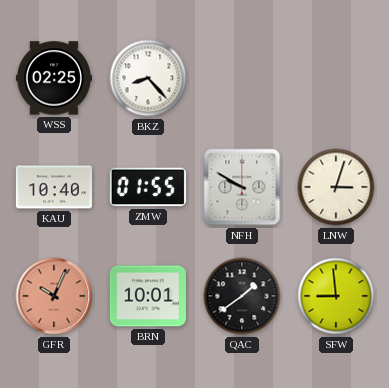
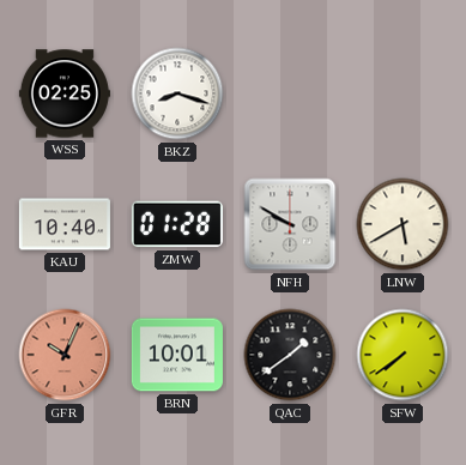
BKZ: 8:23 -> 8:18 (177, 93)
ZMW: 01:55 -> 01:28 (177, 224)
LNW: 3:03 -> 5:40 (403, 224)
SFW: 8:59 -> 7:39 (403, 355)
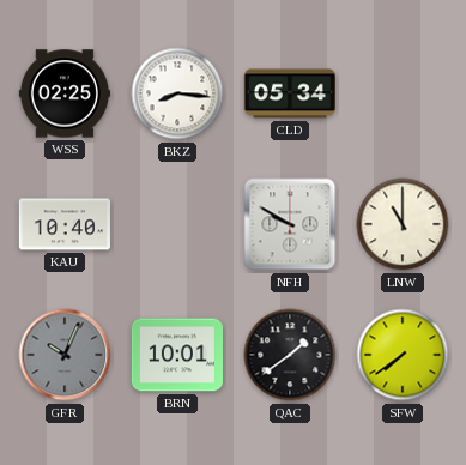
BKZ: 8:18 -> 8:16 (177, 93)
CLD: none -> 05:34 (290, 93)
ZMW: 01:28 -> none (177, 224)
LNW: 5:40 -> 11:00 (403, 224)
GFR dial: salmon -> grey (65, 355)
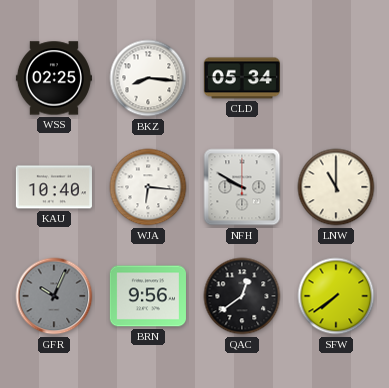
WJA: none -> 6:16 (148, 187)
BRN: 10:01 -> 9:56 (148, 296)
QAC: 1:39 -> 12:39 (242, 296)
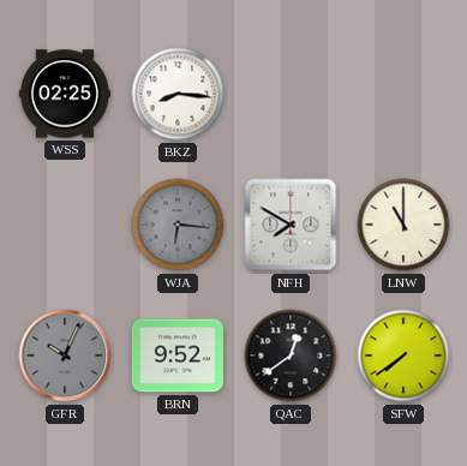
CLD: 05:34 -> none (242, 78)
KAU: 10:40 -> none (54, 187)
WJA dial: white -> grey (178, 225)
NFH: 9:50 -> 7:50 (291, 225)
BRN: 9:56 -> 9:52 (178, 356)
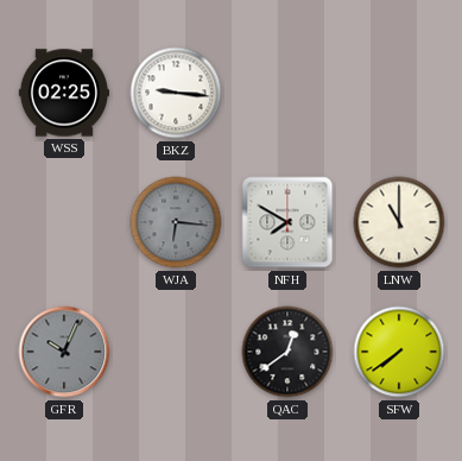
BKZ: 8:16 -> 9:16 (176, 93)
BRN: 9:52 -> none (178, 356)
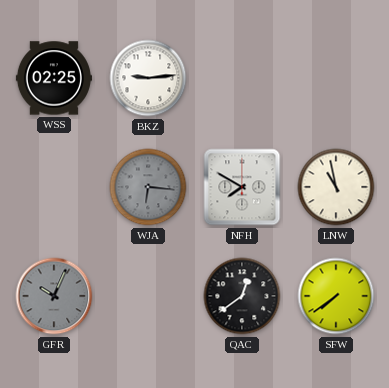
BKZ: 9:16 -> 9:14 (148, 78)
LNW: 11:00 -> 10:58 (336, 187)
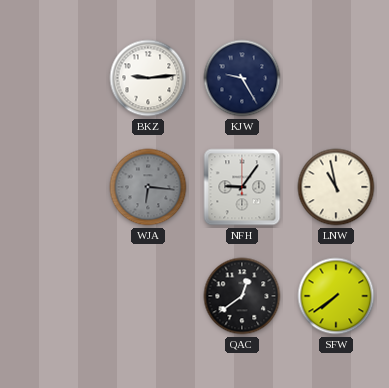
WSS: 02:25 -> none (54, 78)
KJW: none -> 9:25 (242, 78)
NFH: 7:50 -> 9:06 (242, 187)
GFR: 10:04 -> none (54, 296)
